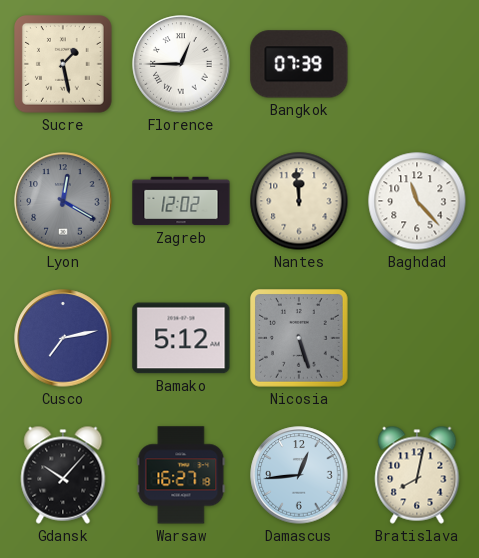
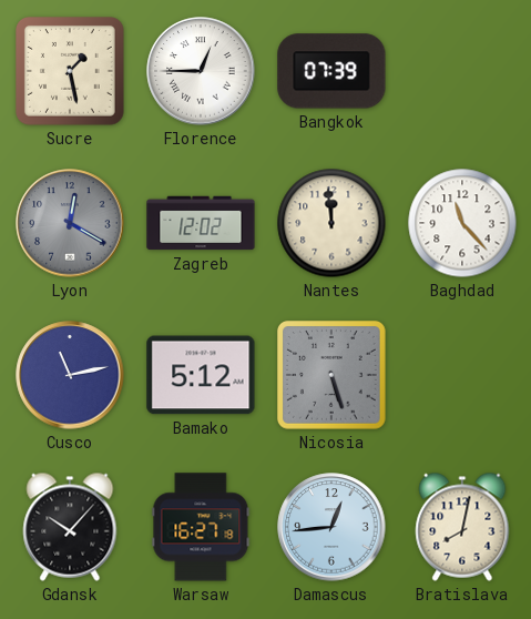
Cusco: 7:13 -> 11:13 (70, 375)
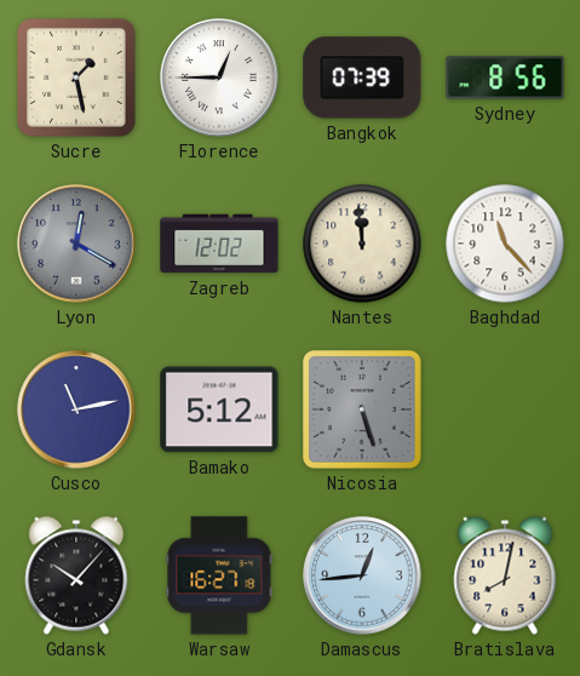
Sydney: none -> 8:56 (505, 78)
